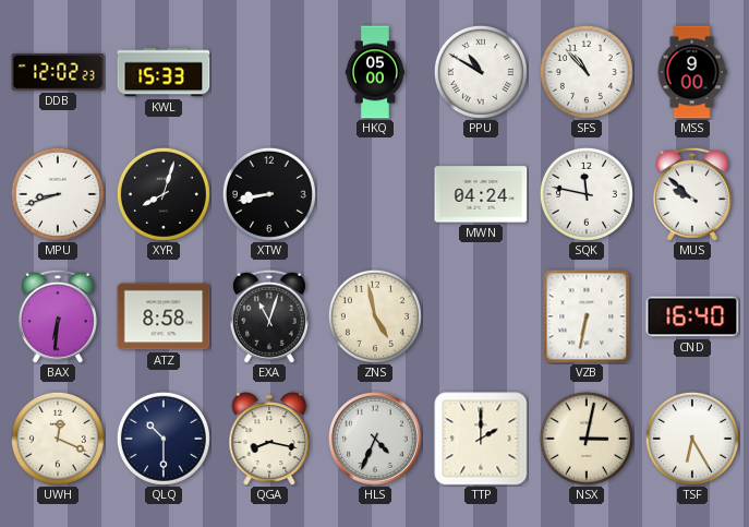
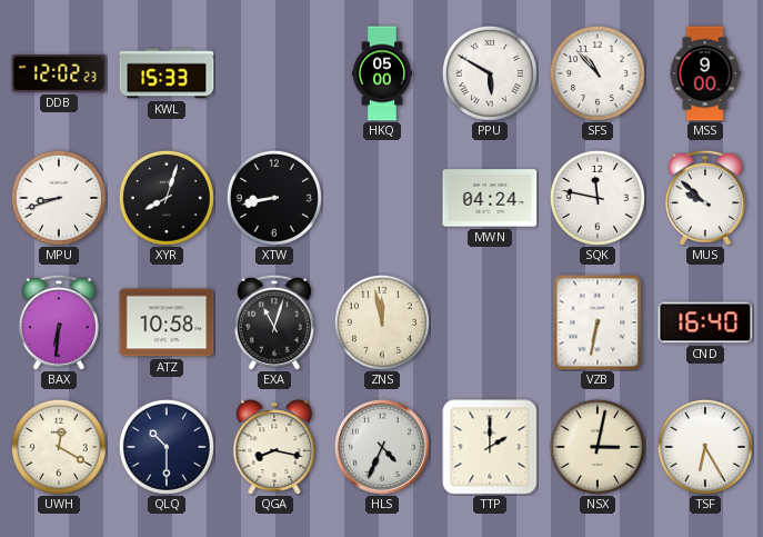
PPU: 10:50 -> 5:50 (490, 73)
ATZ: 8:58 -> 10:58 (167, 322)
ZNS: 4:58 -> 11:58 (382, 322)
UWH: 12:19 -> 12:20 (59, 447)
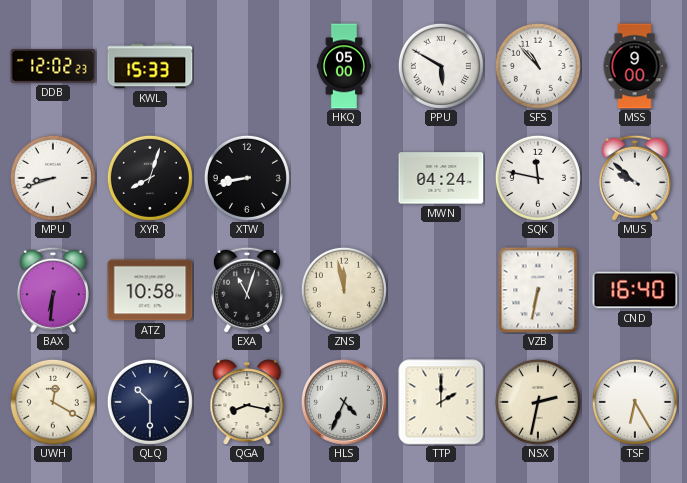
NSX: 3:02 -> 2:32 (538, 402)
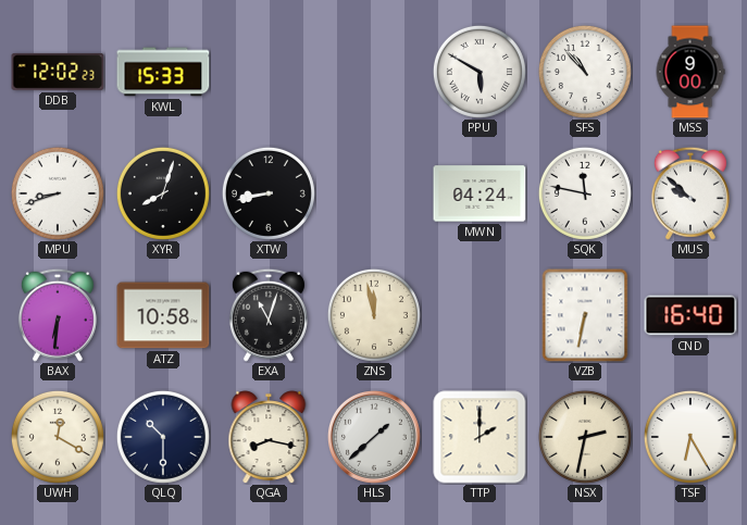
HKQ: 05:00 -> none (343, 66)
HLS: 4:34 -> 1:38 (374, 437)
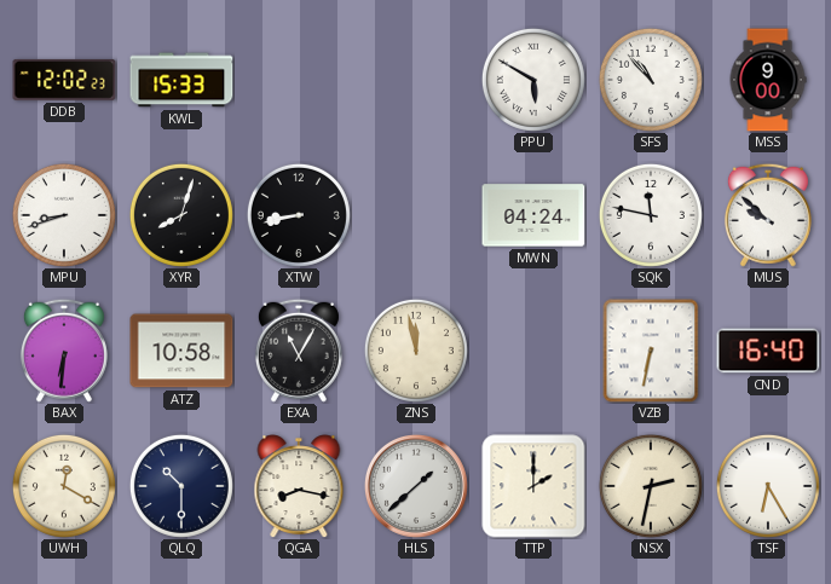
EXA: 11:03 -> 11:05 (299, 351)
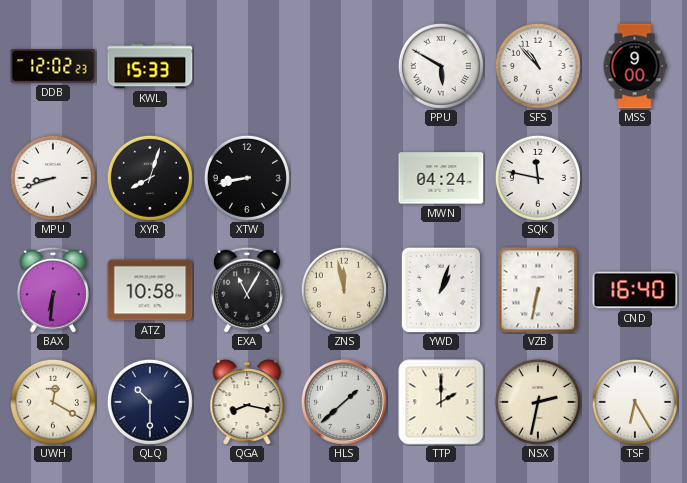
MUS: 9:52 -> none (768, 215)
YWD: none -> 1:03 (440, 289)
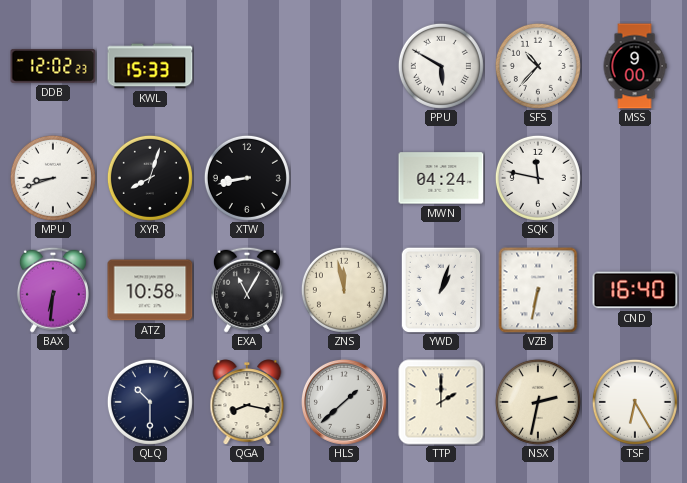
SFS: 10:53 -> 10:37 (538, 66)
UWH: 12:20 -> none (53, 402)
